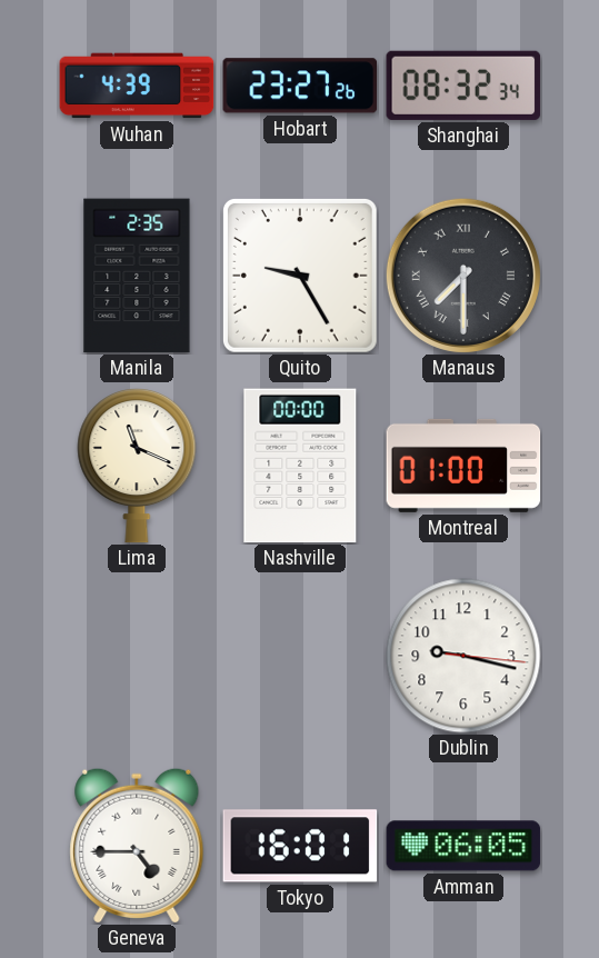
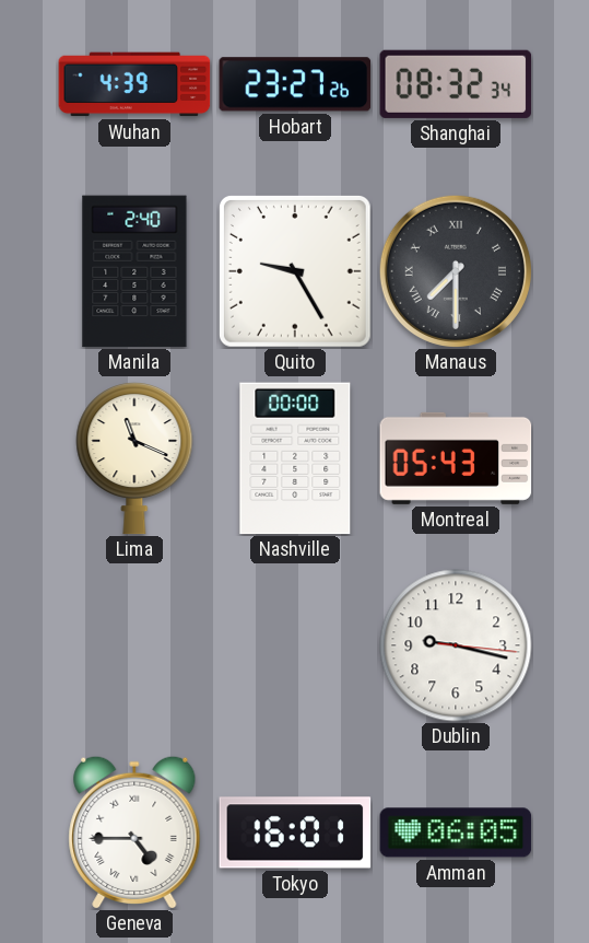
Manila: 2:35 -> 2:40 (134, 271)
Montreal: 01:00 -> 05:43 (456, 458)
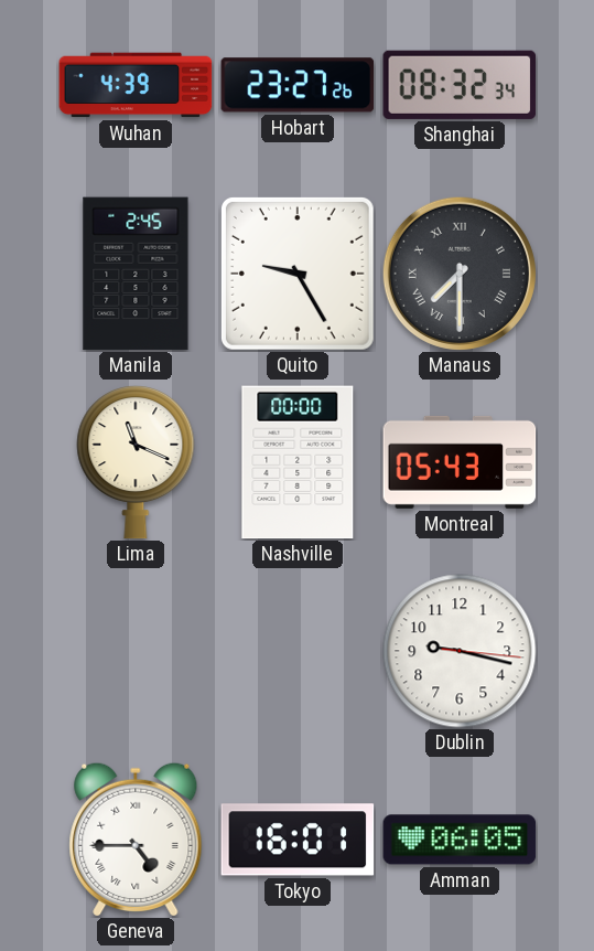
Manila: 2:40 -> 2:45 (136, 274)
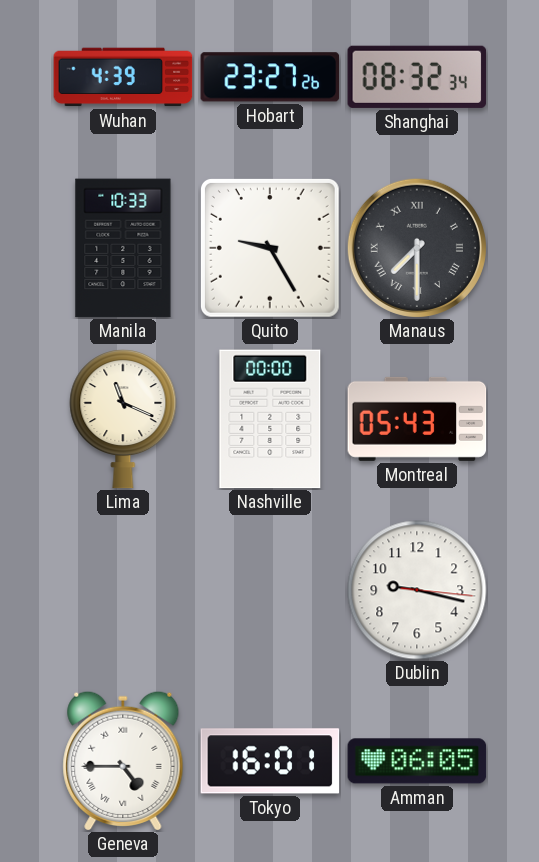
Manila: 2:45 -> 10:33 (123, 248)
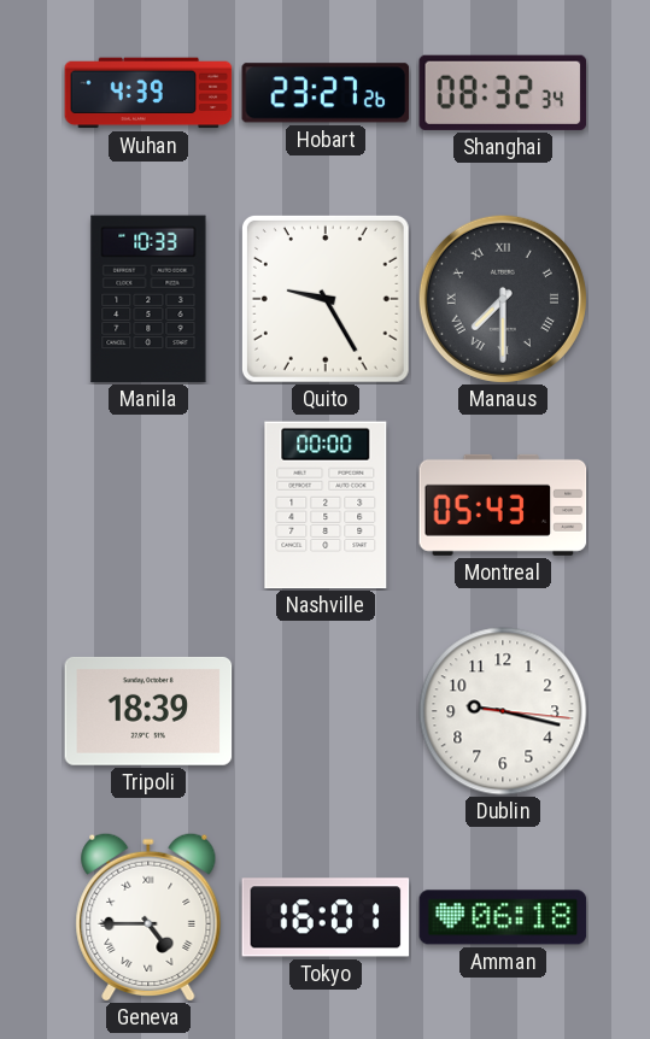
Lima: 11:19 -> none (123, 420)
Tripoli: none -> 18:39 (148, 711)
Amman: 06:05 -> 06:18 (503, 917)
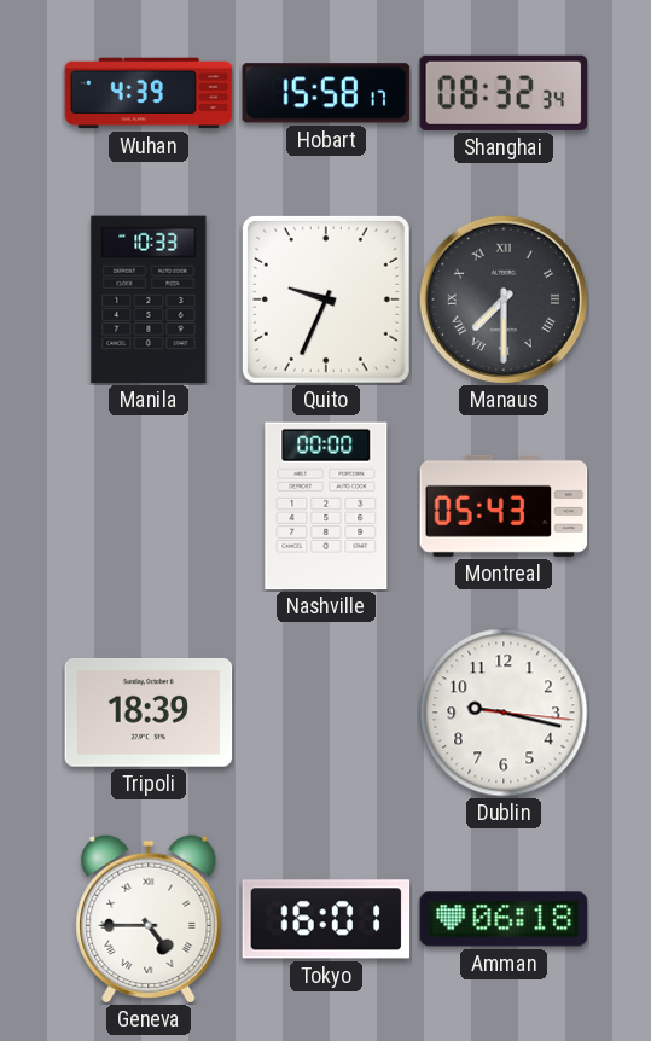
Hobart: 23:27 -> 15:58 (326, 93)
Quito: 9:25 -> 9:34 (326, 299)
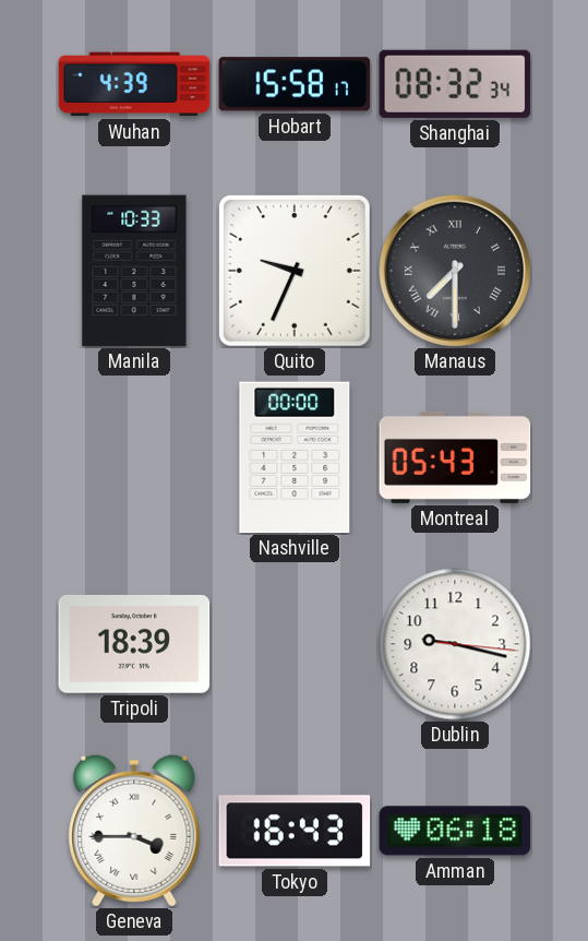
Geneva: 4:45 -> 3:45 (134, 831)
Tokyo: 16:01 -> 16:43 (295, 831)
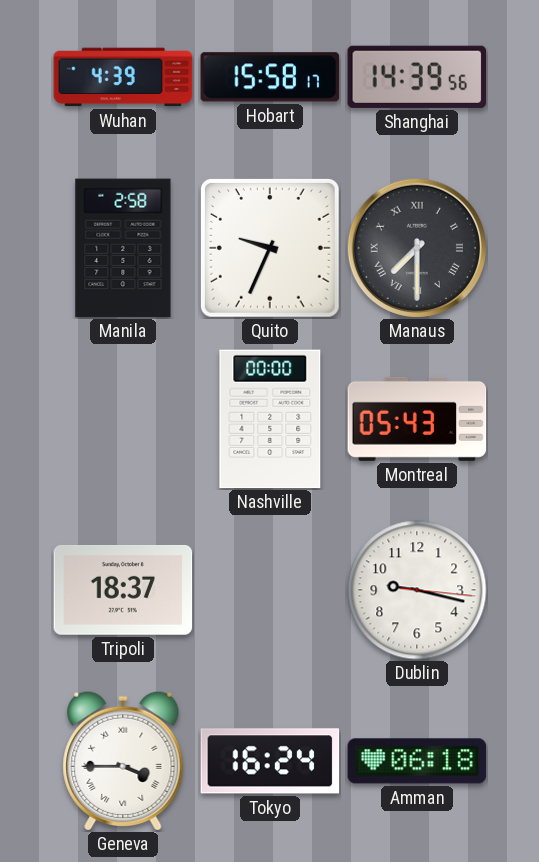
Shanghai: 08:32 -> 14:39 (417, 77)
Manila: 10:33 -> 2:58 (123, 248)
Tripoli: 18:39 -> 18:37 (123, 590)
Tokyo: 16:43 -> 16:24 (270, 761)
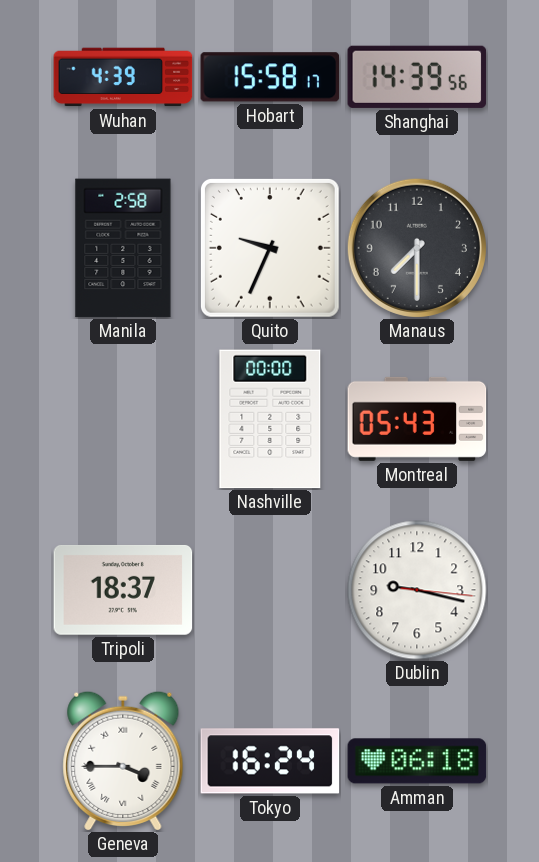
Manaus numerals: Roman -> Arabic (417, 248)
